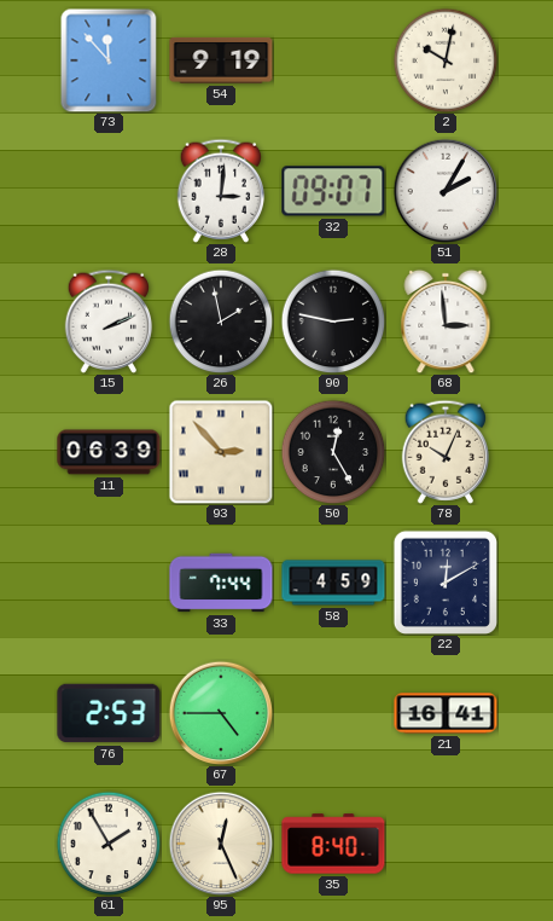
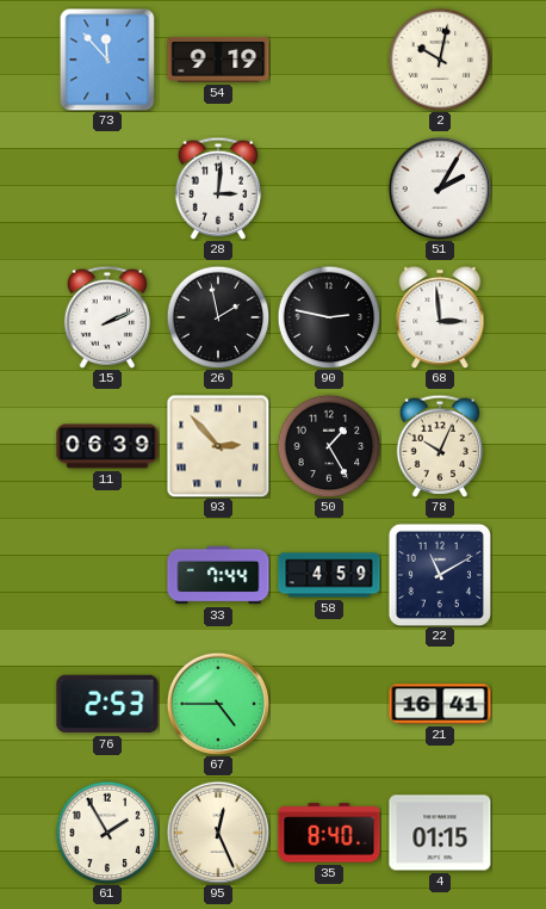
32: 09:07 -> none (333, 191)
50: 12:25 -> 1:25 (329, 446)
22: 12:10 -> 11:10 (439, 574)
4: none -> 01:15 (440, 833)
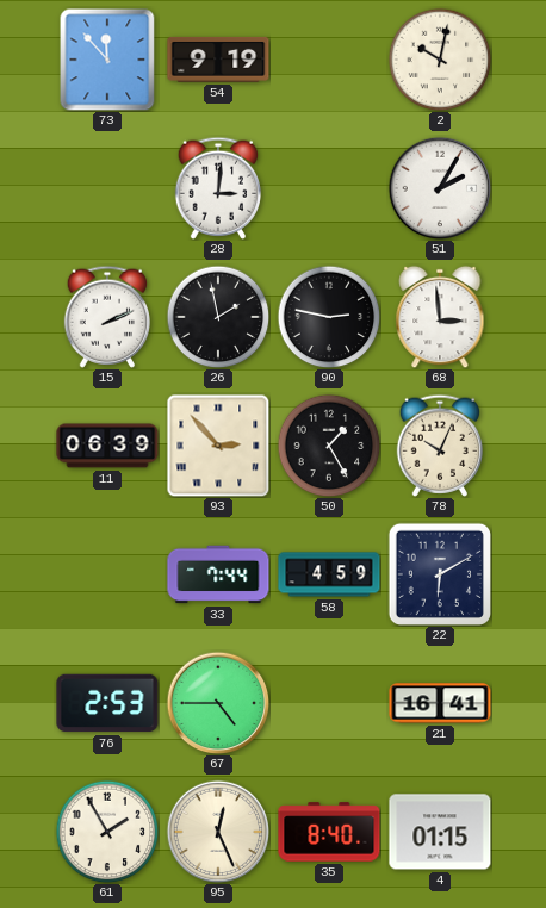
22: 11:10 -> 6:10 (439, 573)
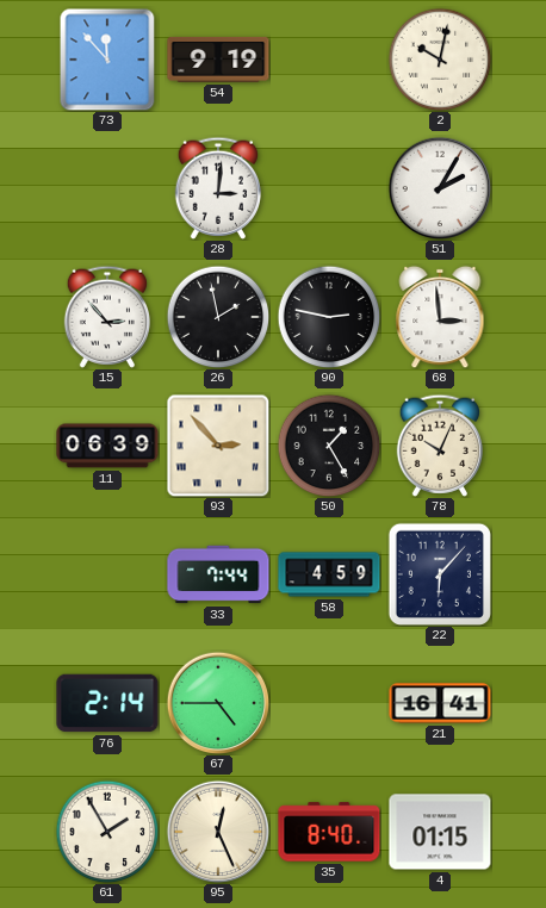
15: 2:11 -> 2:53 (106, 317)
22: 6:10 -> 6:07 (439, 573)
76: 2:53 -> 2:14 (107, 703)
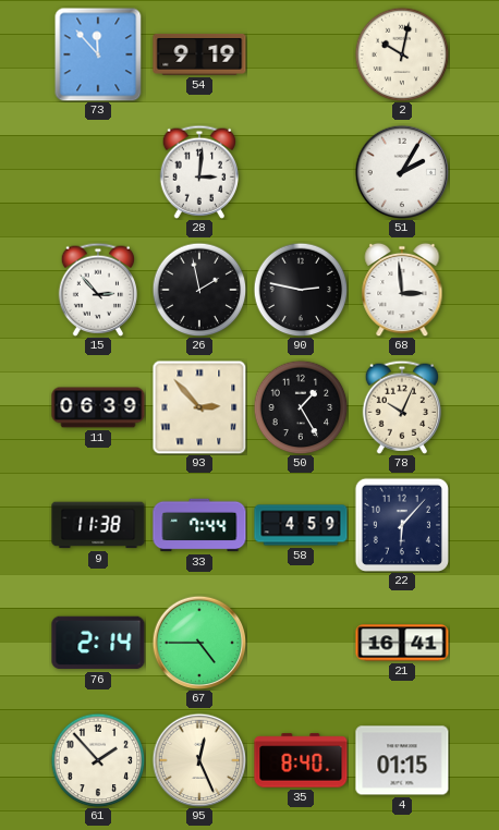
9: none -> 11:38 (98, 525)
61: 1:55 -> 1:53 (98, 760)
